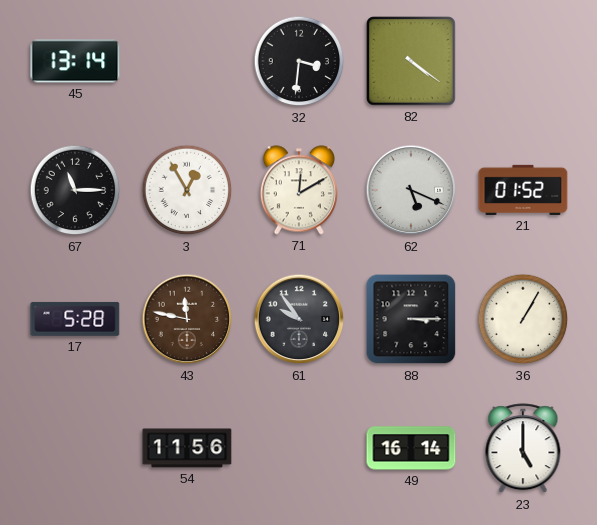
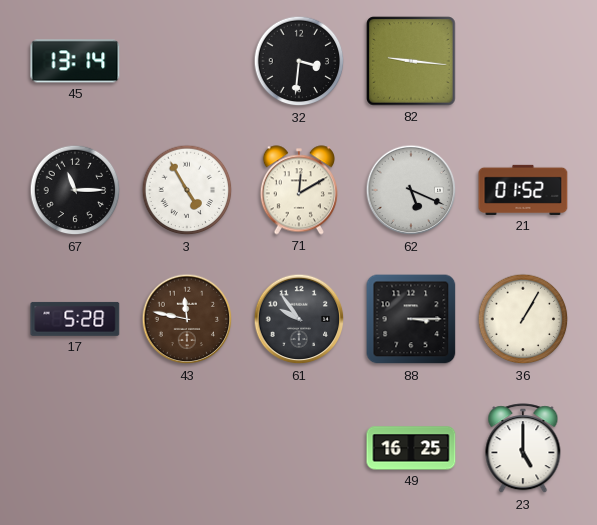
82: 4:21 -> 9:16 (411, 61)
3: 12:55 -> 4:55 (187, 190)
54: 11:56 -> none (187, 448)
49: 16:14 -> 16:25 (411, 448)
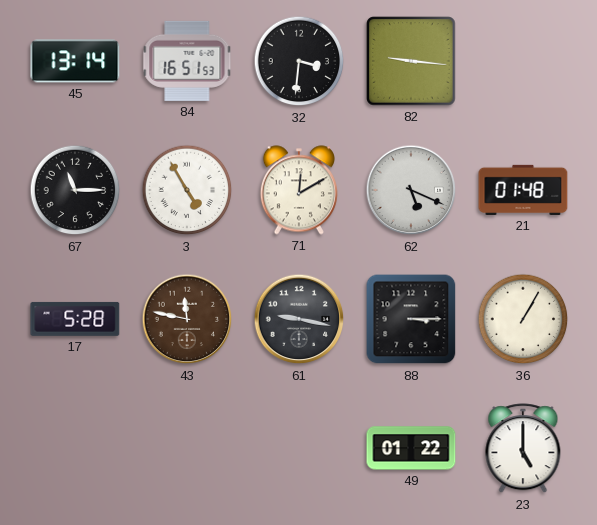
84: none -> 16:51 (187, 61)
21: 01:52 -> 01:48 (523, 190)
61: 9:54 -> 9:17 (299, 319)
49: 16:25 -> 01:22 (411, 448)
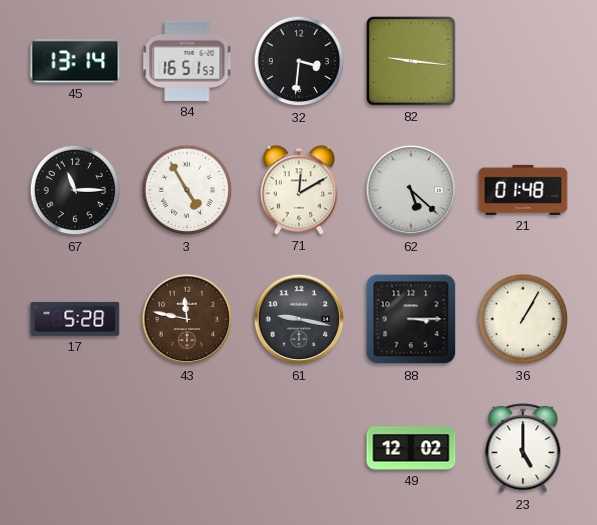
62: 5:19 -> 5:22 (411, 190)
49: 01:22 -> 12:02 (411, 448)
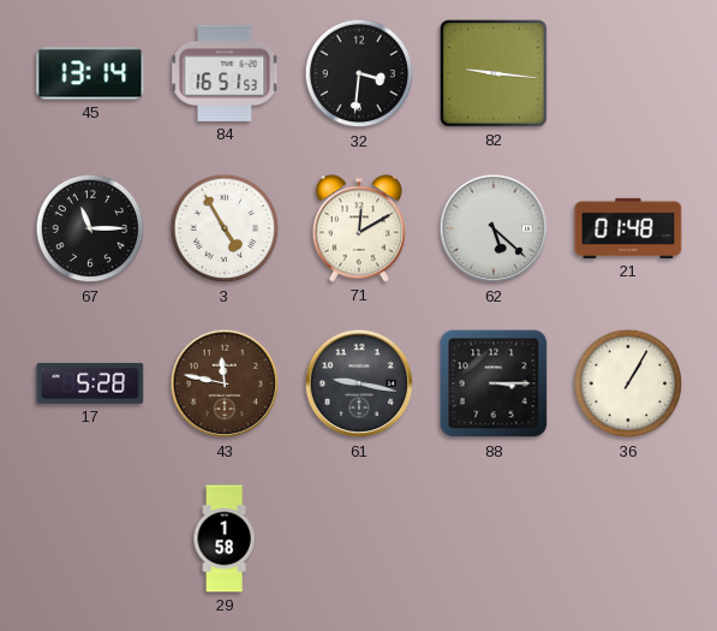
29: none -> 1:58 (225, 538)
49: 12:02 -> none (411, 448)
23: 5:00 -> none (523, 449)
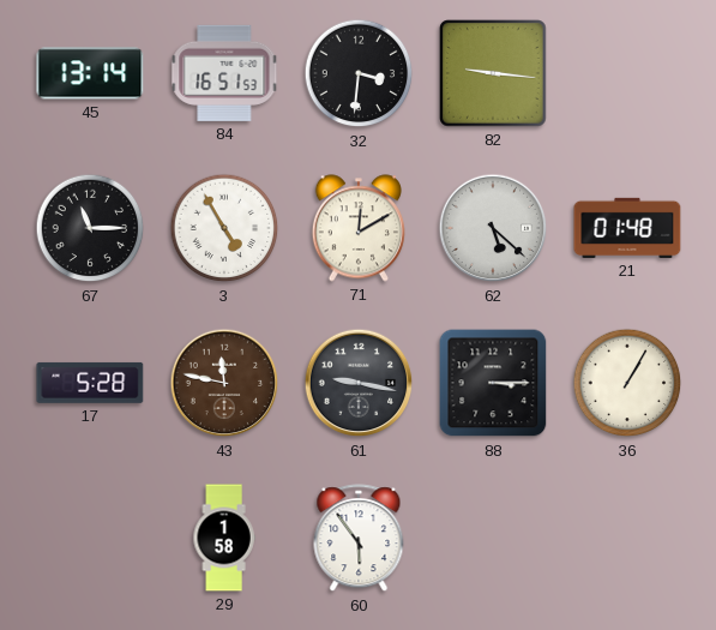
60: none -> 5:54 (359, 539)
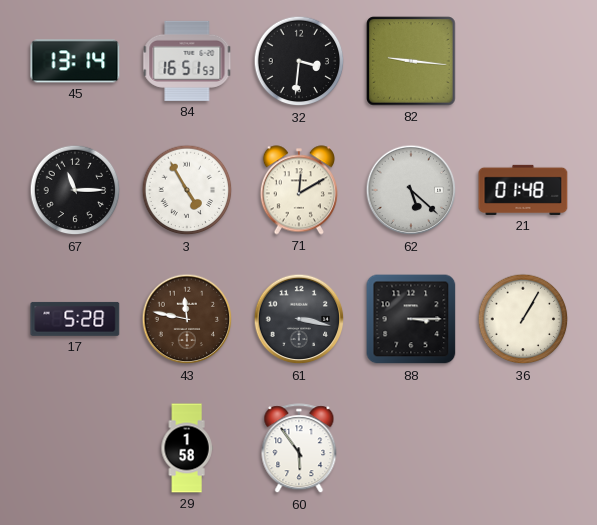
61: 9:17 -> 3:17 (299, 319)
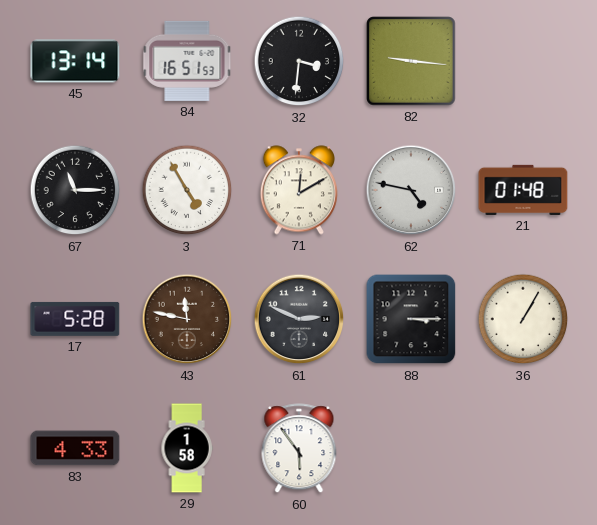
62: 5:22 -> 4:47 (411, 190)
61: 3:17 -> 2:49 (299, 319)
83: none -> 4:33 (75, 448)
